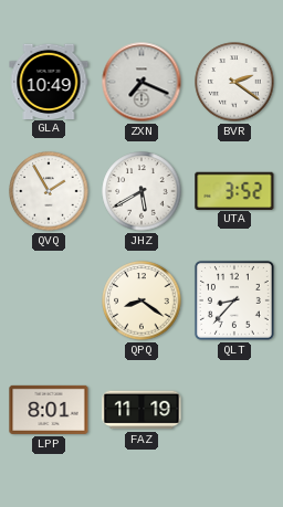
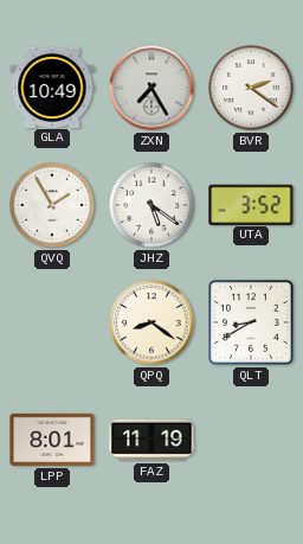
ZXN: 7:19 -> 7:25 (151, 88)
JHZ: 5:40 -> 5:21 (151, 205)
QLT: 8:37 -> 8:40 (251, 322)
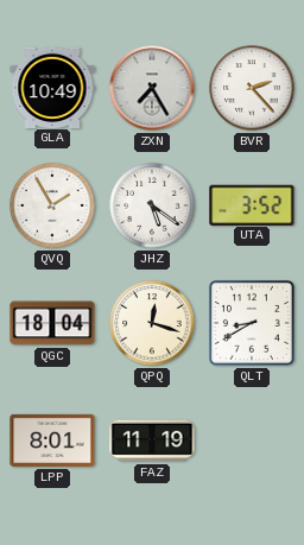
BVR: 2:21 -> 2:23 (252, 88)
QGC: none -> 18:04 (52, 323)
QPQ: 8:21 -> 12:18 (152, 323)
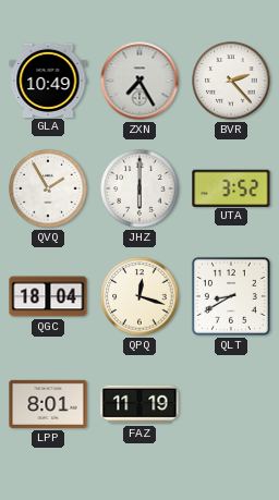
JHZ: 5:21 -> 6:00 (139, 188)
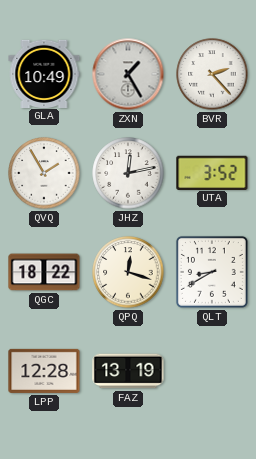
ZXN: 7:25 -> 1:25 (128, 74)
JHZ: 6:00 -> 12:13 (128, 173)
QGC: 18:04 -> 18:22 (44, 272)
LPP: 8:01 -> 12:28 (44, 371)
FAZ: 11:19 -> 13:19 (128, 371)
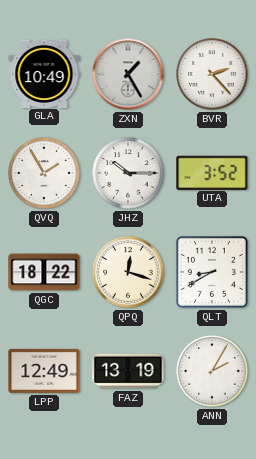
JHZ: 12:13 -> 10:15 (128, 173)
LPP: 12:28 -> 12:49 (44, 371)
ANN: none -> 2:05 (212, 371)
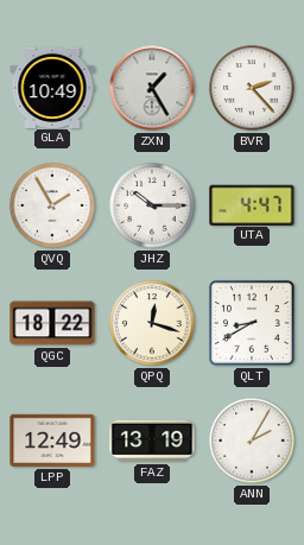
UTA: 3:52 -> 4:47 (252, 204)
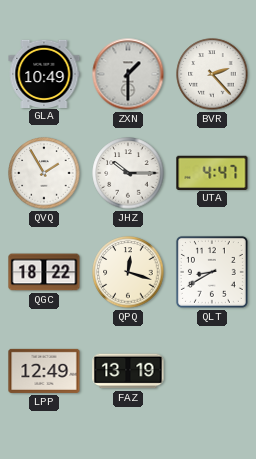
ZXN: 1:25 -> 1:30 (128, 74)
ANN: 2:05 -> none (252, 441)
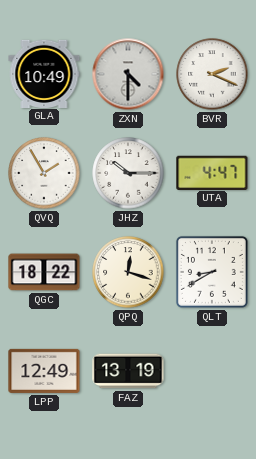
ZXN: 1:30 -> 4:30 (128, 74)
BVR: 2:23 -> 2:19 (212, 74)
